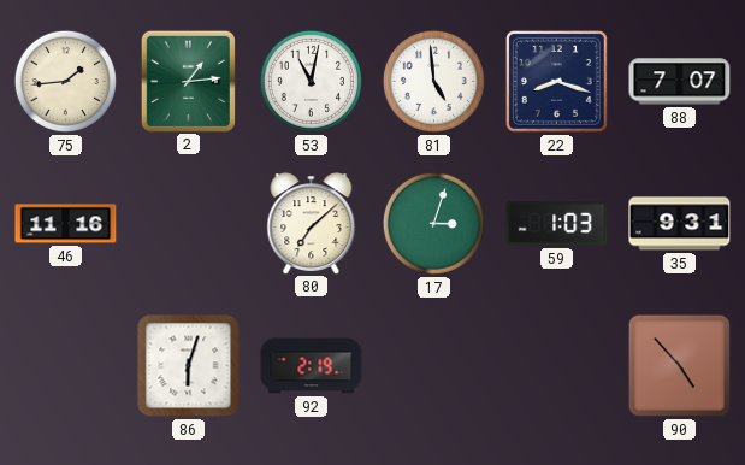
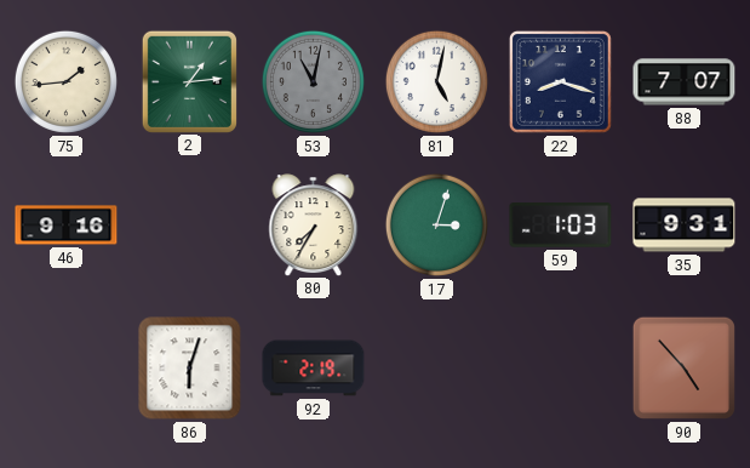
53 dial: white -> grey (313, 81)
81: 4:59 -> 5:02 (436, 81)
46: 11:16 -> 9:16 (67, 226)
80: 7:08 -> 7:35 (314, 224)
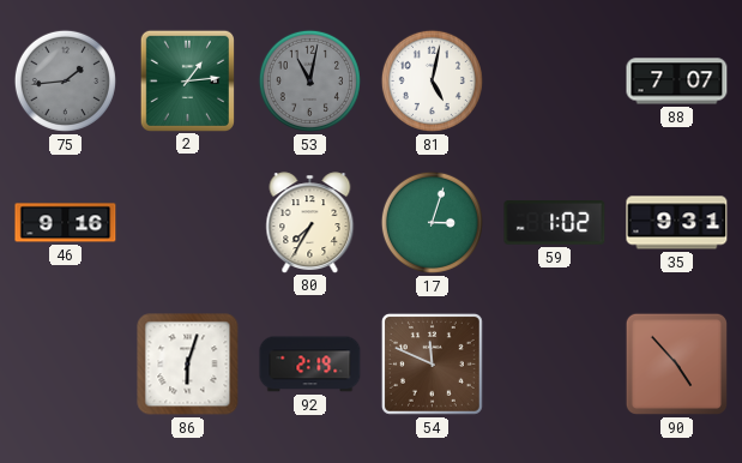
75 dial: cream -> grey (65, 80)
22: 8:18 -> none (560, 81)
59: 1:03 -> 1:02 (555, 223)
54: none -> 11:49 (432, 363)
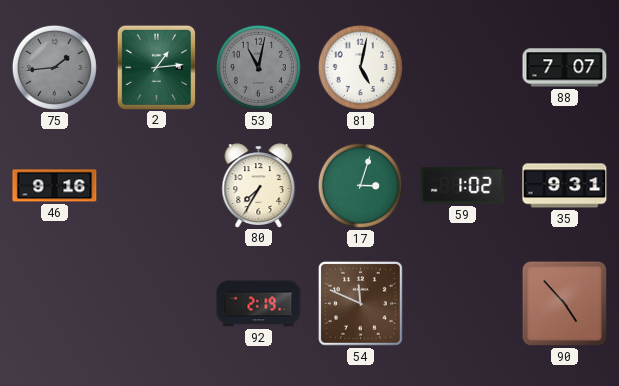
86: 6:03 -> none (188, 365)
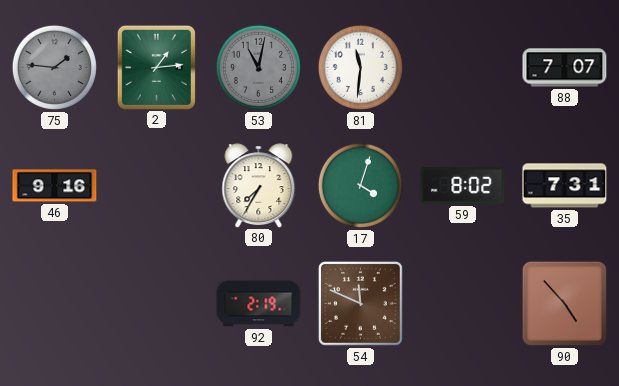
75: 1:44 -> 1:46 (54, 67)
81: 5:02 -> 11:31 (360, 67)
17: 3:03 -> 4:03 (360, 185)
59: 1:02 -> 8:02 (463, 186)
35: 9:31 -> 7:31 (565, 186)
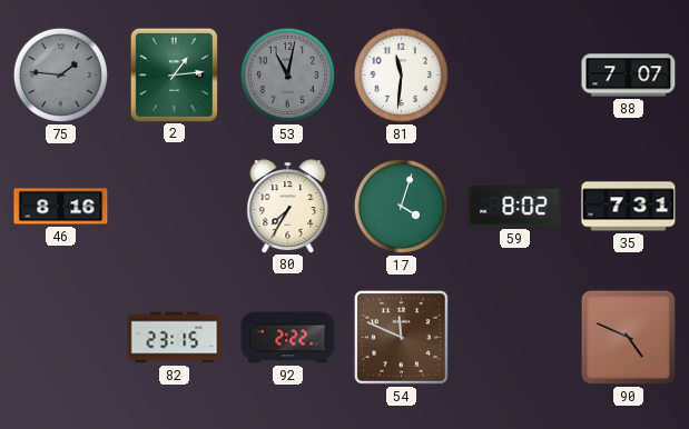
46: 9:16 -> 8:16 (61, 207)
82: none -> 23:15 (175, 338)
92: 2:19 -> 2:22 (288, 338)
90: 4:53 -> 4:49 (628, 337)
